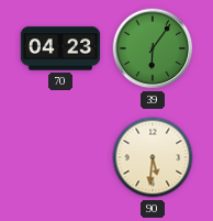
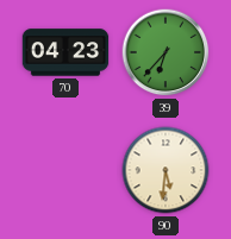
39: 6:06 -> 6:37 (166, 52)
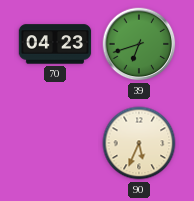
39: 6:37 -> 6:42 (139, 44)
90: 5:31 -> 5:34 (139, 143)
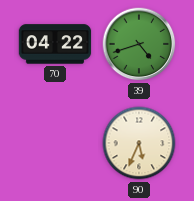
70: 04:23 -> 04:22 (55, 44)
39: 6:42 -> 4:42 (139, 44)
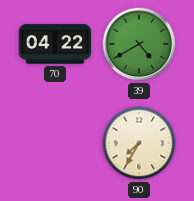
39: 4:42 -> 4:40 (139, 44)
90: 5:34 -> 7:35 (139, 143)
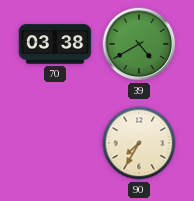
70: 04:22 -> 03:38 (55, 44)
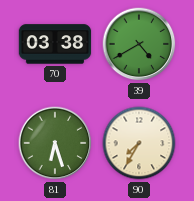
81: none -> 6:27 (55, 143)
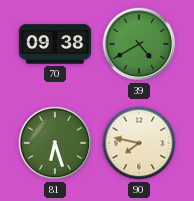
70: 03:38 -> 09:38 (55, 44)
90: 7:35 -> 7:47 (139, 143)
